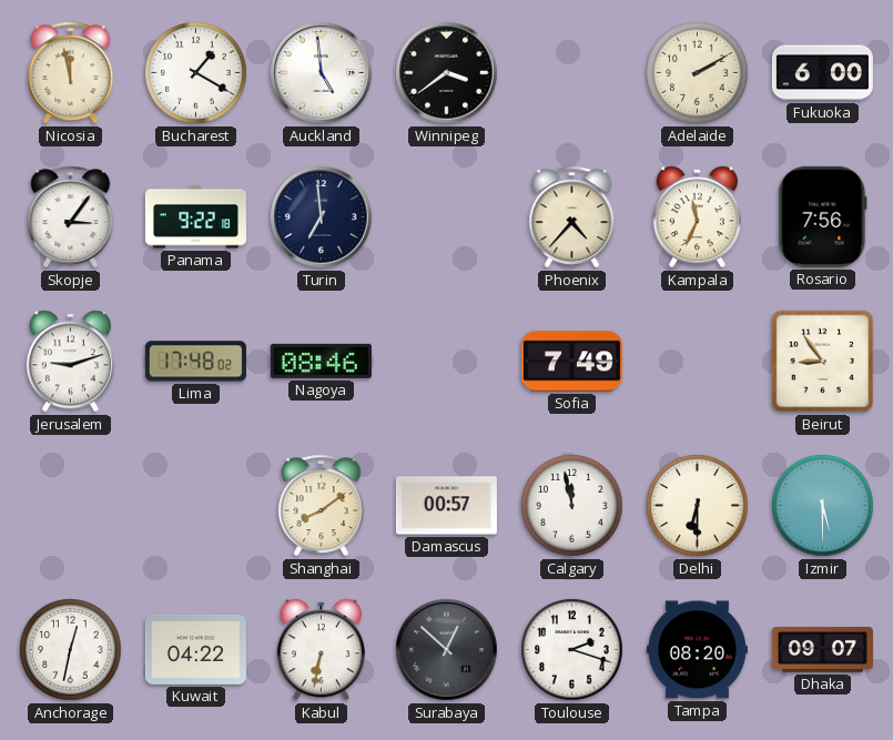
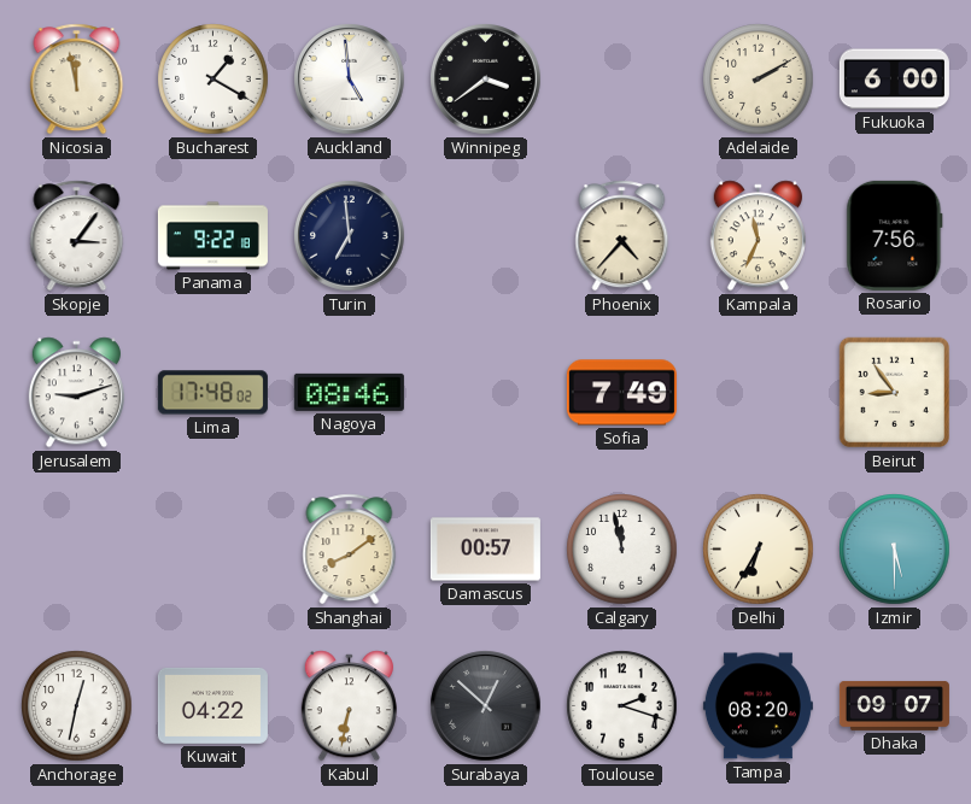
Delhi: 6:30 -> 6:35 (759, 550)
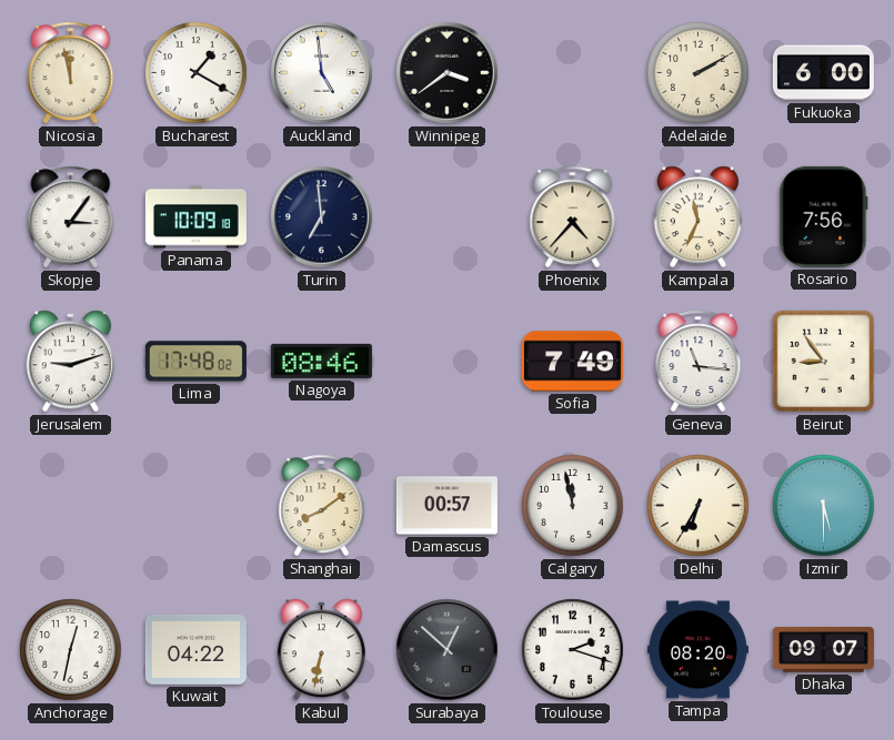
Panama: 9:22 -> 10:09 (195, 217)
Geneva: none -> 11:16 (699, 362)
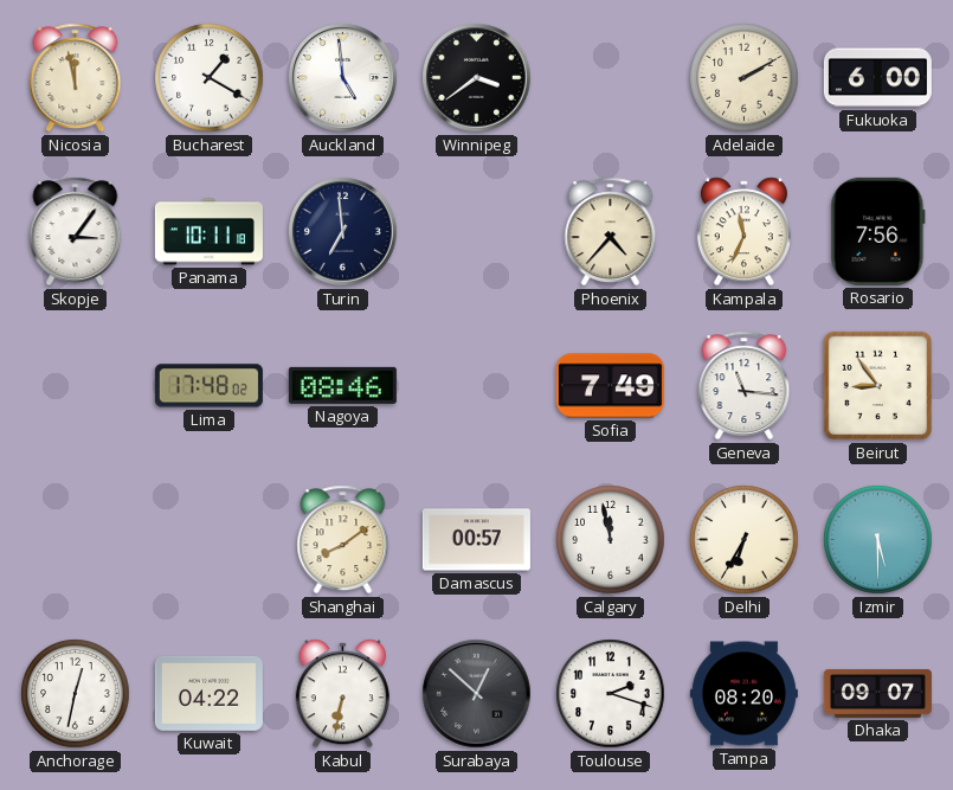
Panama: 10:09 -> 10:11 (208, 232)
Jerusalem: 9:12 -> none (70, 362)
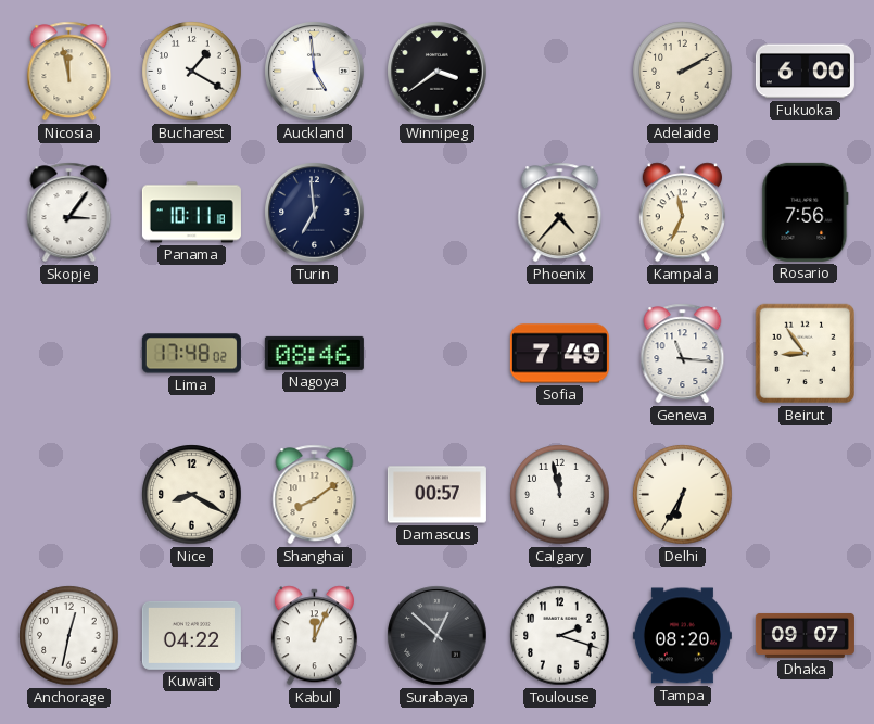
Nice: none -> 8:20 (192, 495)
Izmir: 5:30 -> none (878, 540)
Kabul: 6:32 -> 12:04 (314, 636)
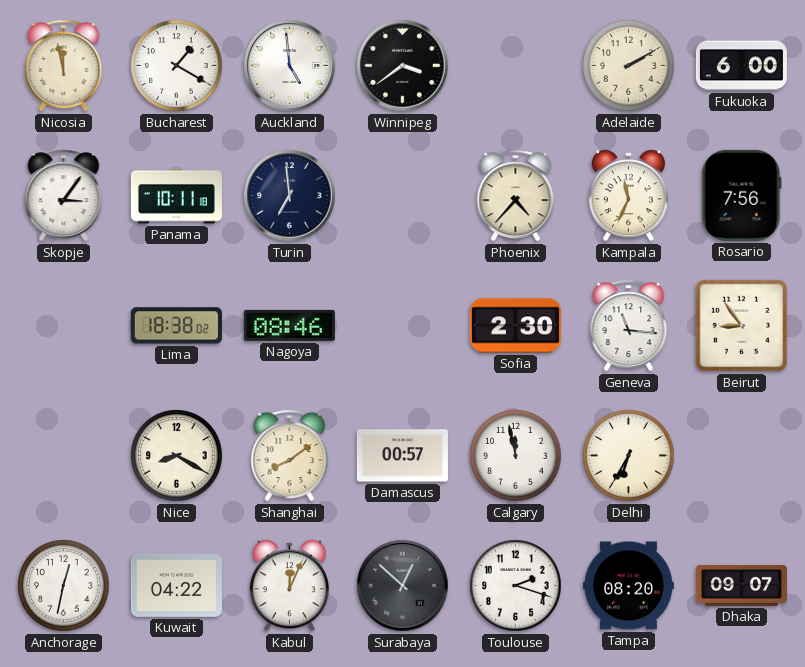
Lima: 17:48 -> 18:38 (176, 326)
Sofia: 7:49 -> 2:30 (515, 326)
